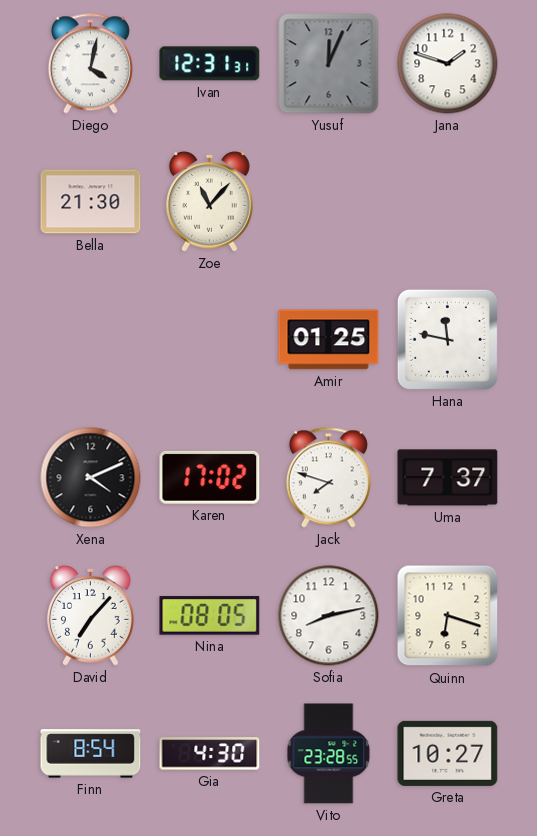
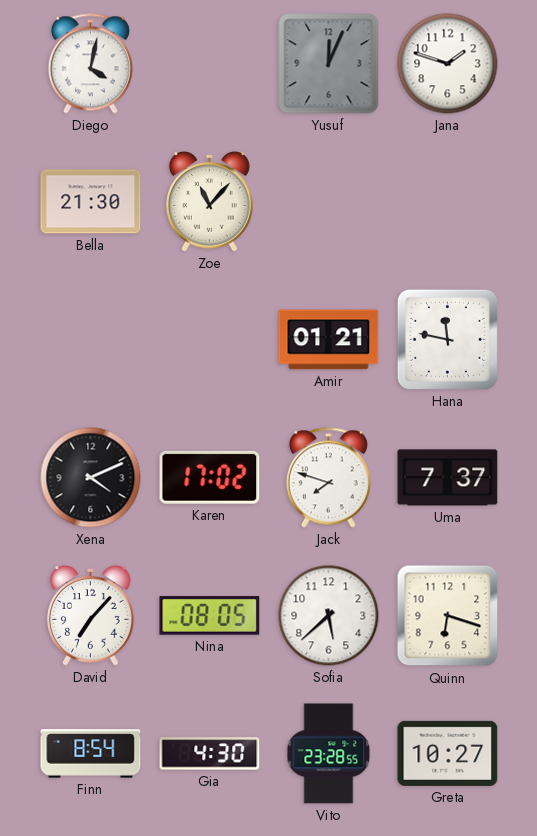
Ivan: 12:31 -> none (210, 64)
Amir: 01:25 -> 01:21 (329, 340)
Sofia: 8:13 -> 5:38 (329, 616)
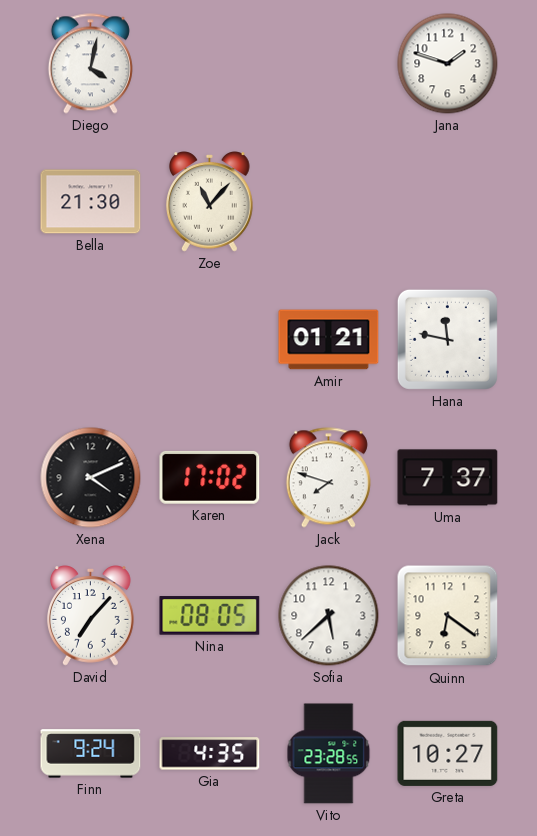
Yusuf: 12:04 -> none (329, 64)
Quinn: 6:18 -> 6:21 (448, 616)
Finn: 8:54 -> 9:24 (91, 754)
Gia: 4:30 -> 4:35 (210, 754)
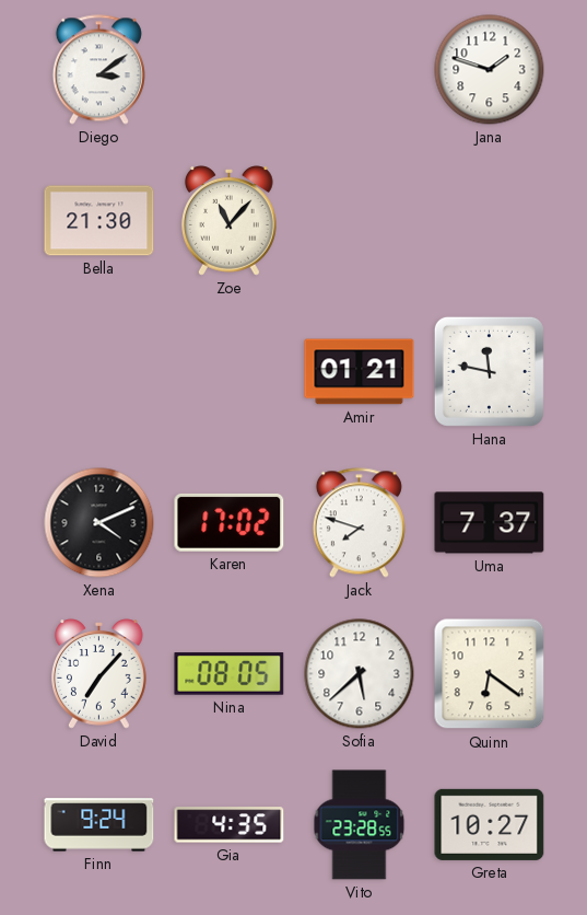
Diego: 4:02 -> 3:09 (98, 70)
